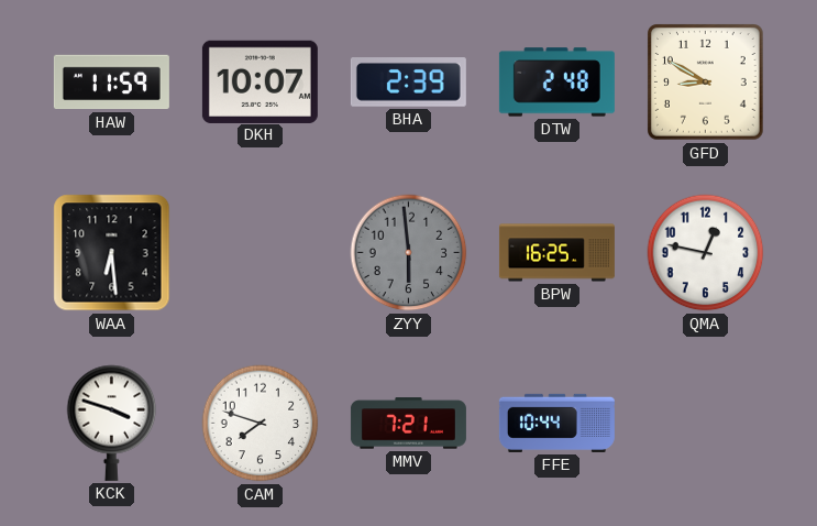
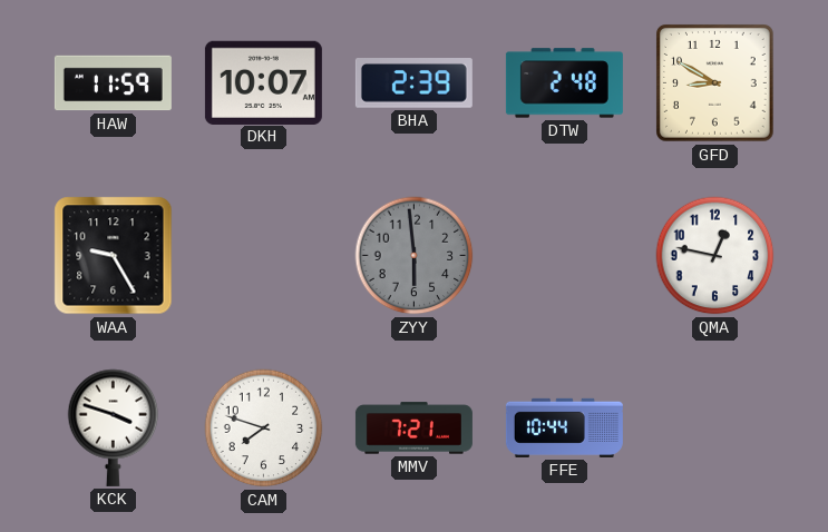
WAA: 6:29 -> 9:25 (114, 256)
BPW: 16:25 -> none (556, 253)
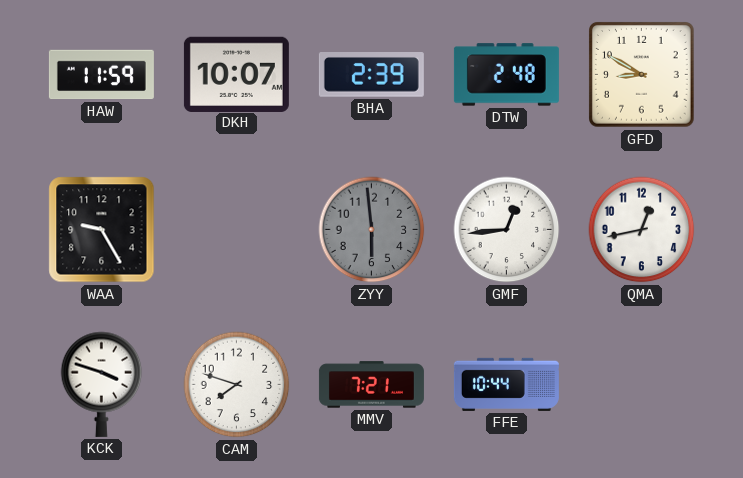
GMF: none -> 12:44 (507, 230)
QMA: 12:47 -> 12:43 (642, 230)
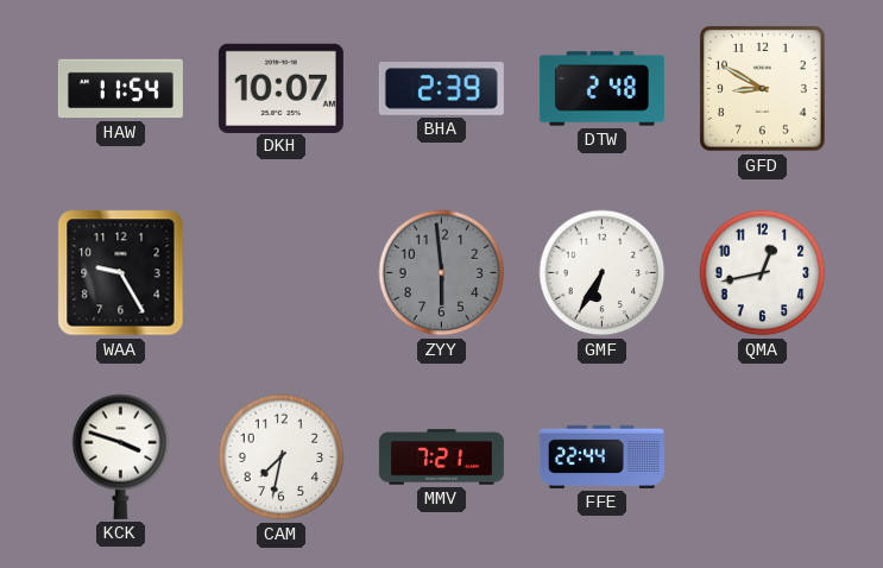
HAW: 11:59 -> 11:54 (120, 89)
GMF: 12:44 -> 6:35 (603, 273)
CAM: 7:48 -> 7:32 (282, 457)
FFE: 10:44 -> 22:44 (601, 456)
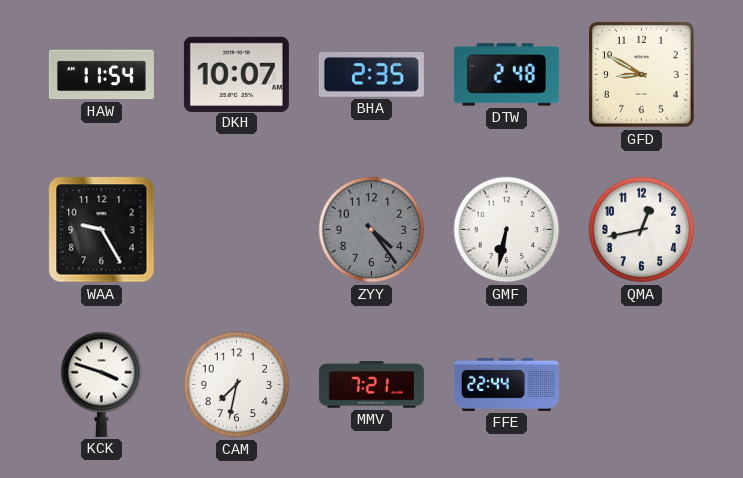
BHA: 2:39 -> 2:35 (371, 75)
ZYY: 5:59 -> 4:24 (372, 230)
GMF: 6:35 -> 6:32 (507, 230)
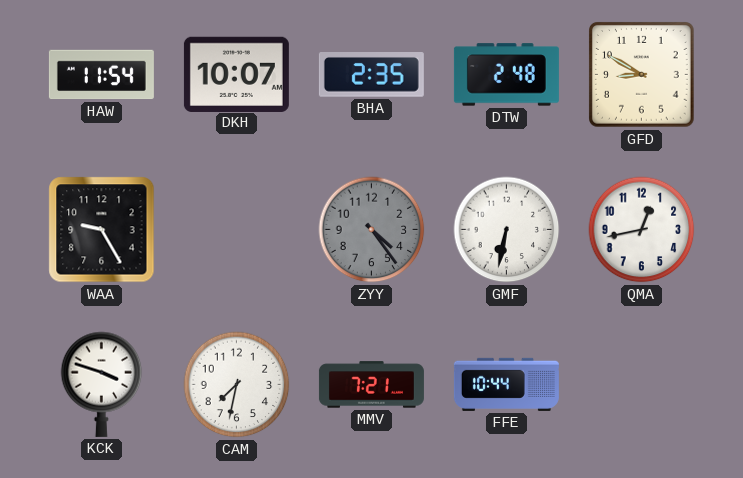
FFE: 22:44 -> 10:44 (506, 384)
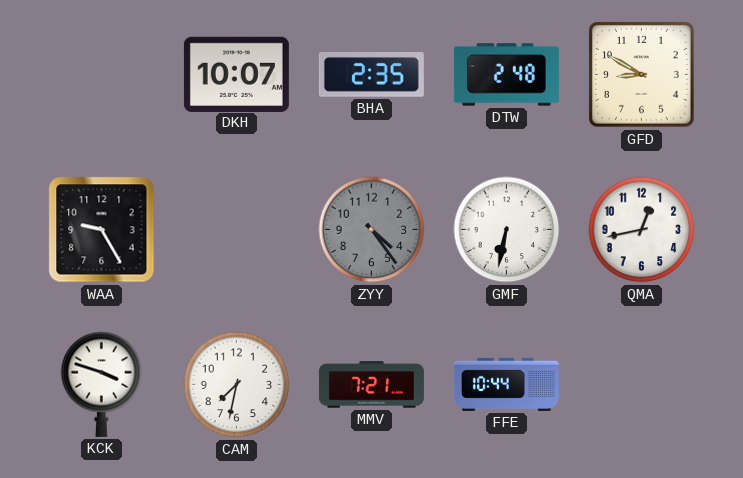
HAW: 11:54 -> none (101, 75)
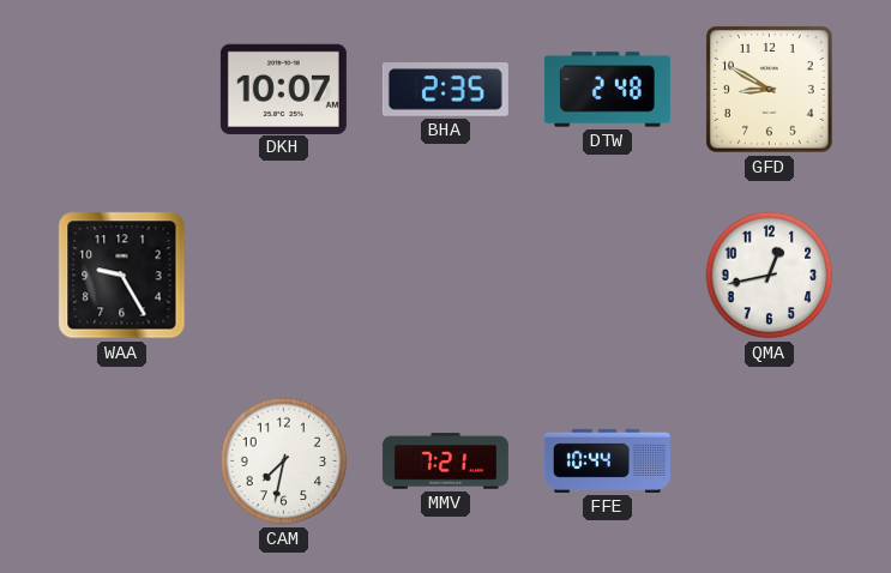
ZYY: 4:24 -> none (372, 230)
GMF: 6:32 -> none (507, 230)
KCK: 3:48 -> none (102, 384)
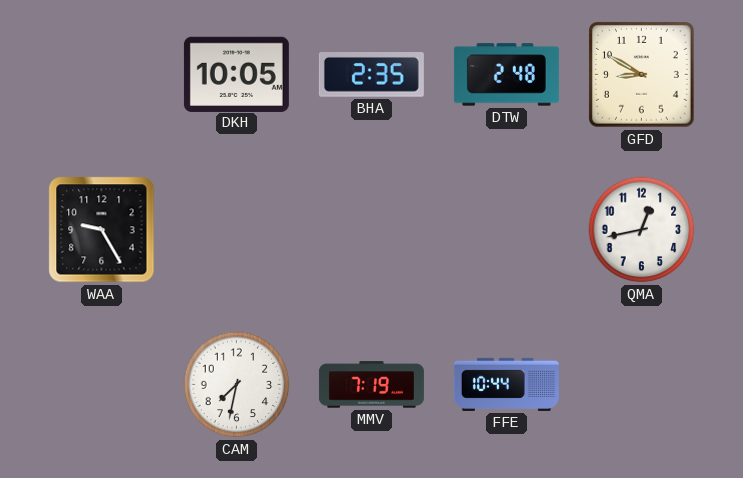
DKH: 10:07 -> 10:05 (236, 74)
MMV: 7:21 -> 7:19 (371, 385)
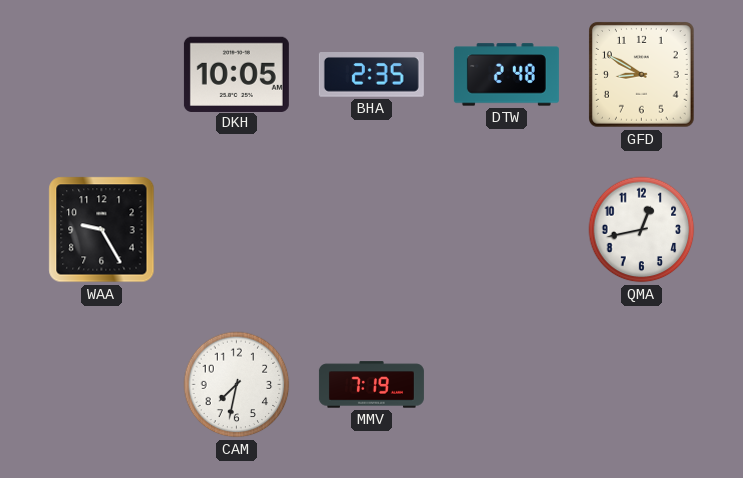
FFE: 10:44 -> none (506, 384)
